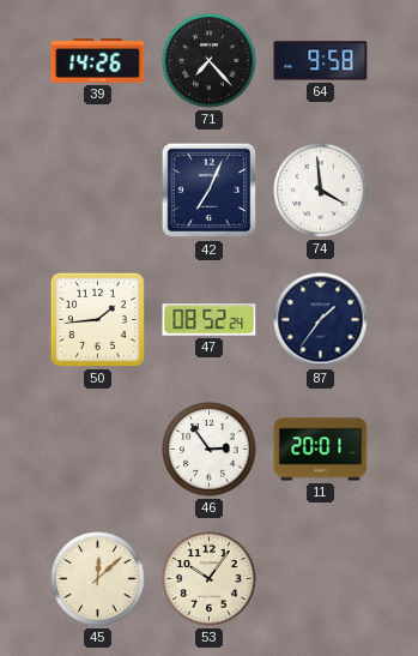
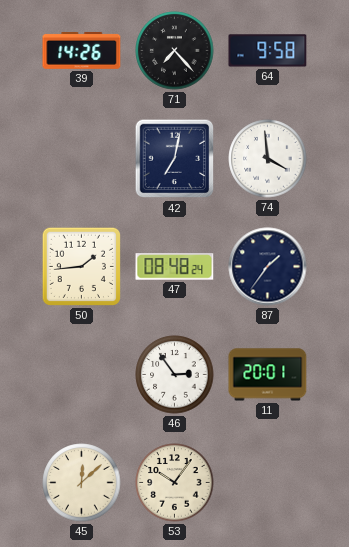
42: 7:04 -> 7:02 (175, 159)
47: 08:52 -> 08:48 (175, 267)
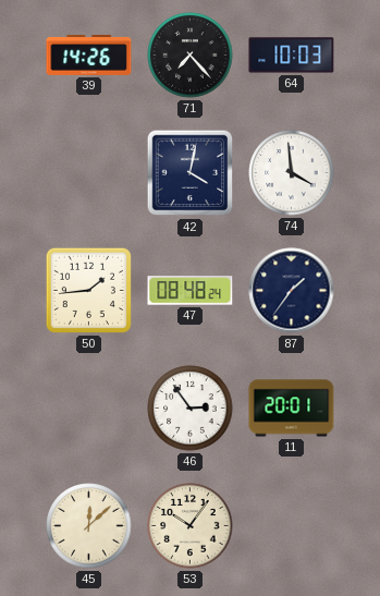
64: 9:58 -> 10:03 (292, 56)
42: 7:02 -> 4:02 (191, 173)
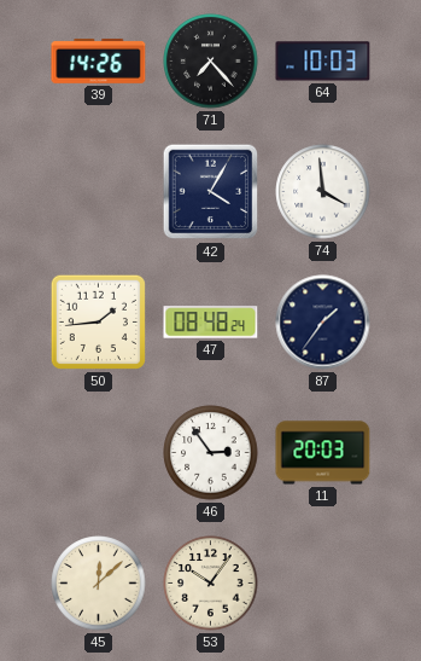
42: 4:02 -> 4:05 (211, 192)
11: 20:01 -> 20:03 (323, 453)
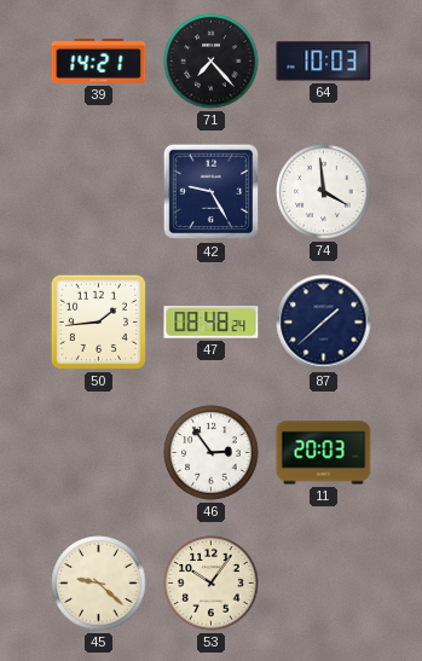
39: 14:26 -> 14:21 (99, 60)
42: 4:05 -> 9:25 (212, 192)
87: 1:36 -> 1:38 (324, 323)
45: 12:08 -> 9:22 (99, 584)
